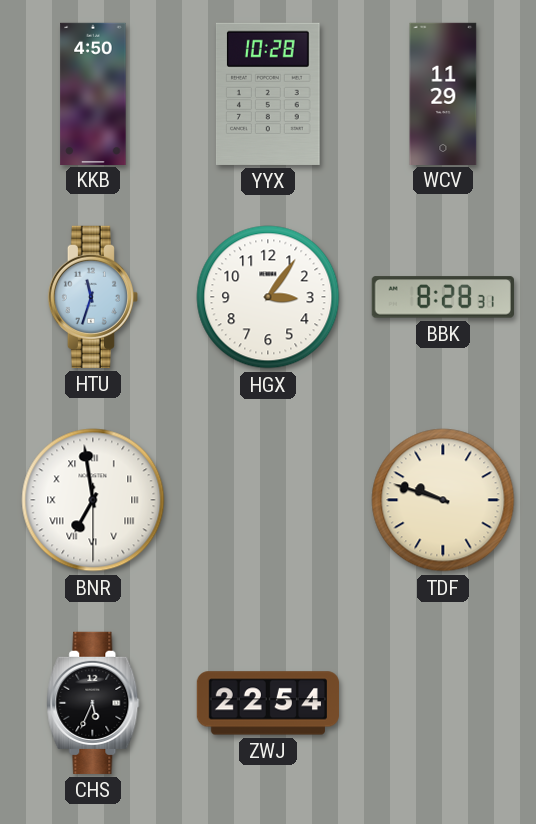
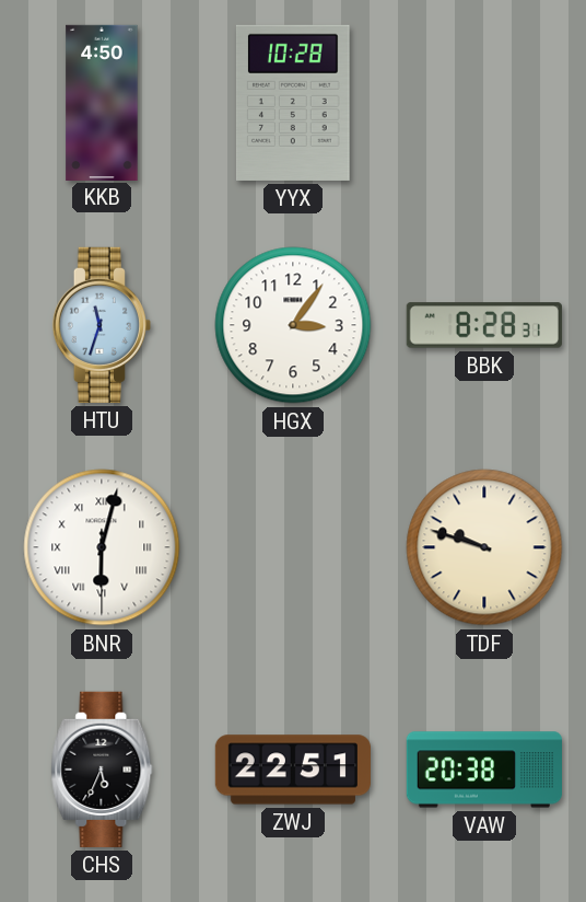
WCV: 11:29 -> none (443, 93)
BNR: 6:58 -> 6:02 (102, 547)
ZWJ: 22:54 -> 22:51 (293, 770)
VAW: none -> 20:38 (483, 770)
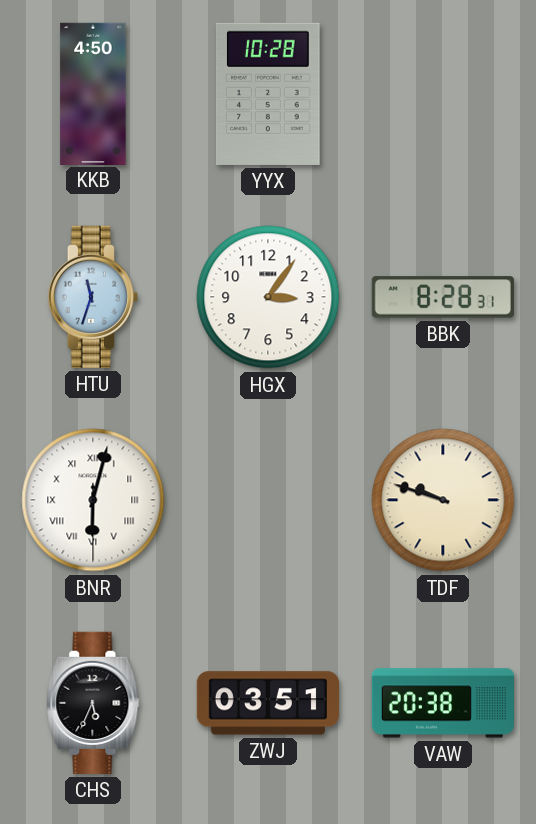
ZWJ: 22:51 -> 03:51 (268, 703)
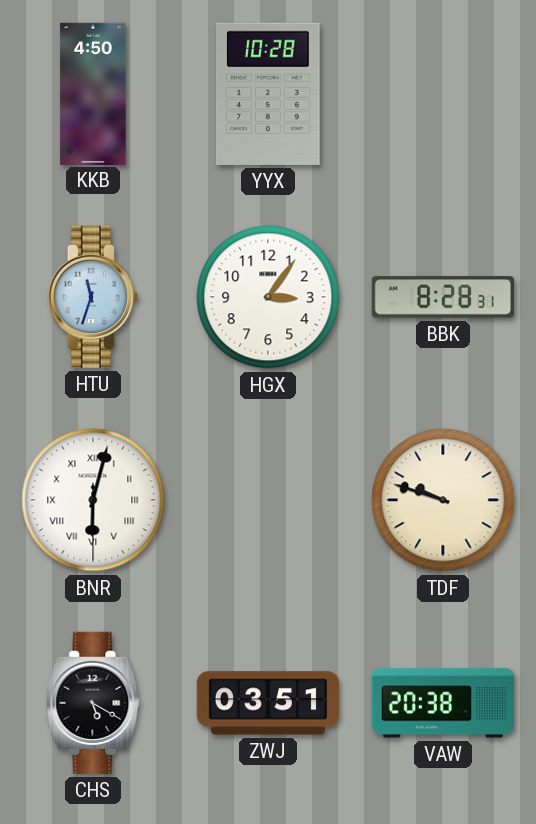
CHS: 5:34 -> 5:20 (93, 703)
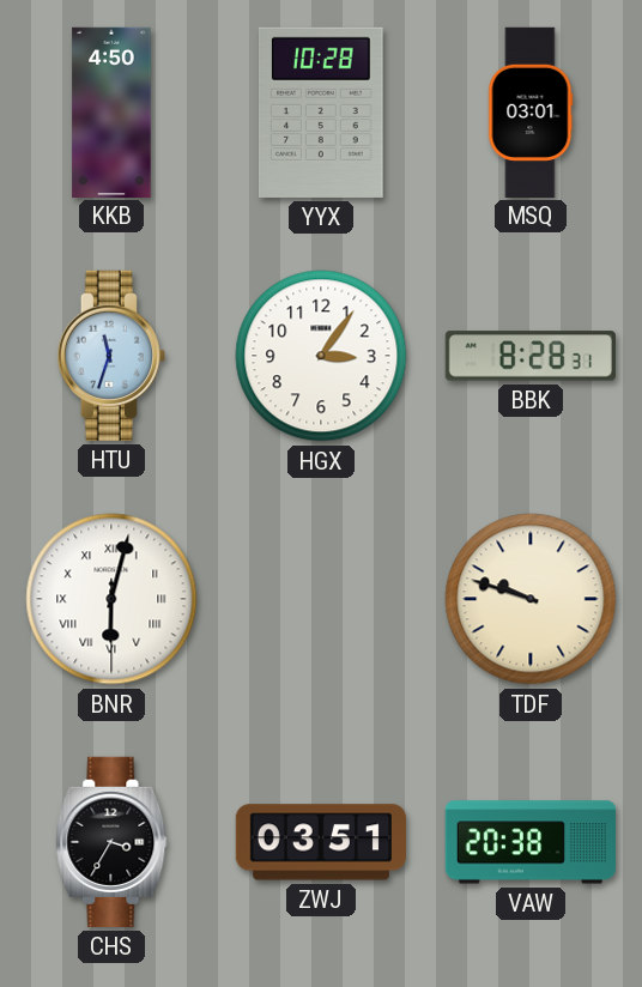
MSQ: none -> 03:01 (531, 111)
CHS: 5:20 -> 3:35 (111, 842)
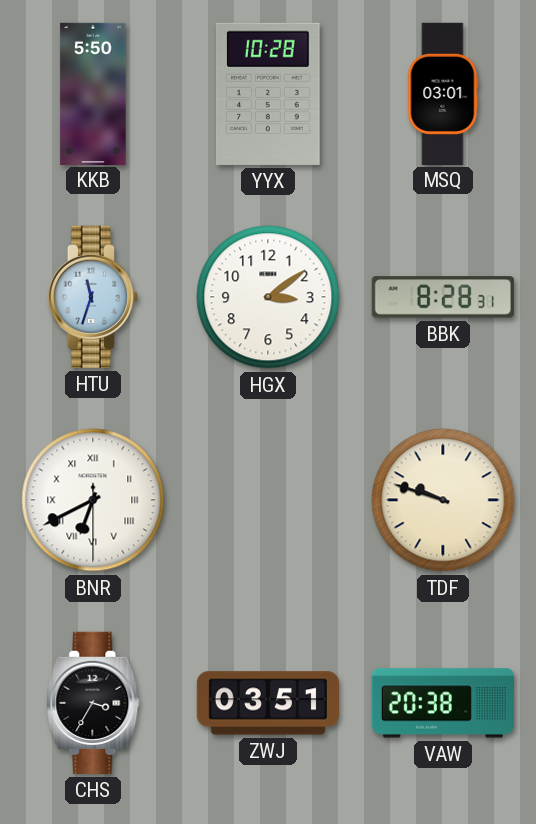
KKB: 4:50 -> 5:50 (93, 93)
HGX: 3:06 -> 3:09 (268, 297)
BNR: 6:02 -> 6:40 (93, 500)
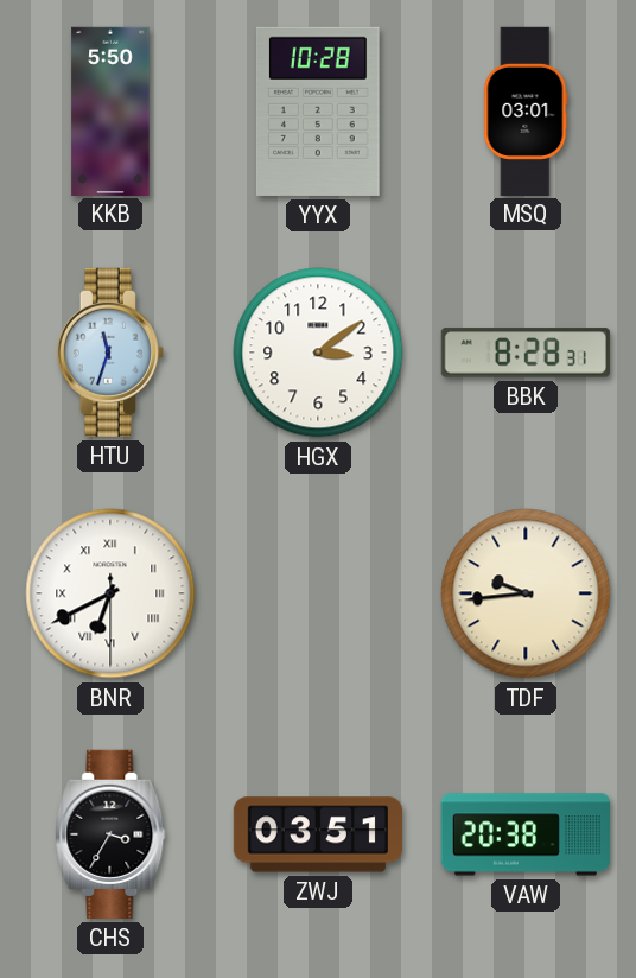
TDF: 9:48 -> 9:44 (526, 593)
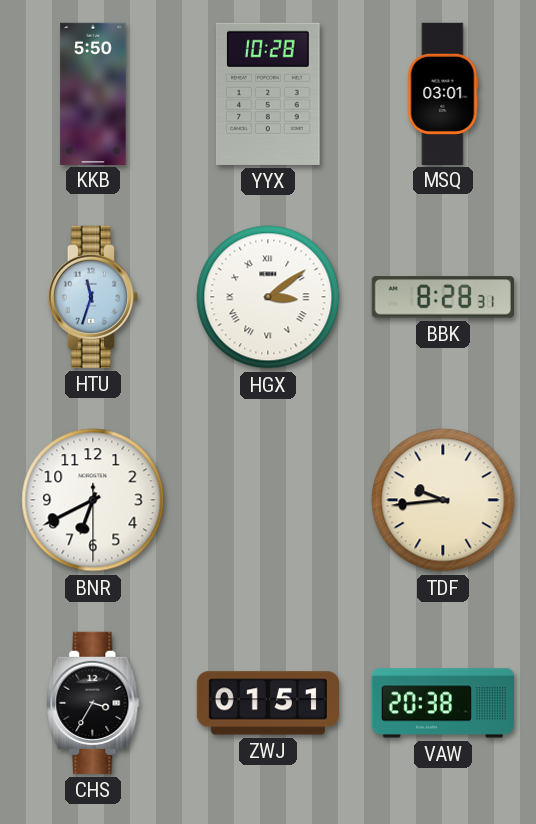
HGX numerals: Arabic -> Roman (268, 297)
BNR numerals: Roman -> Arabic (93, 500)
ZWJ: 03:51 -> 01:51 (268, 703)
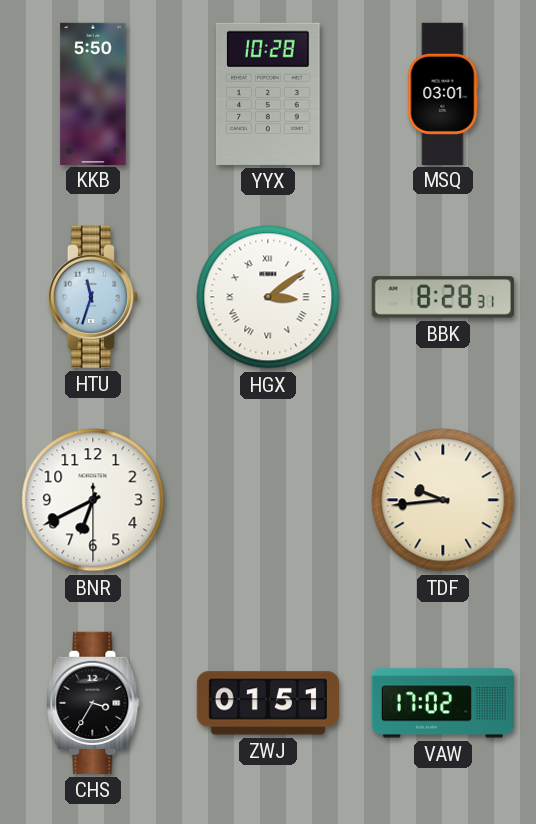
VAW: 20:38 -> 17:02 (442, 703)
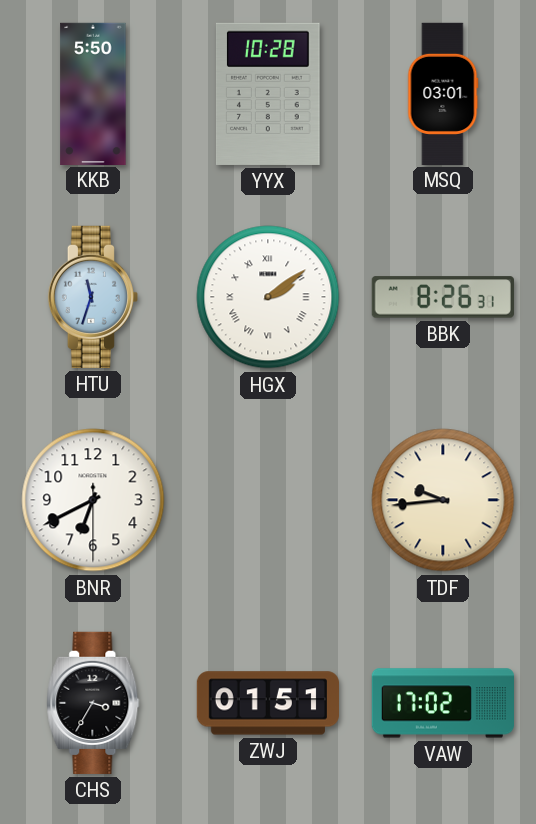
HGX: 3:09 -> 2:09 (268, 297)
BBK: 8:28 -> 8:26 (443, 297)
